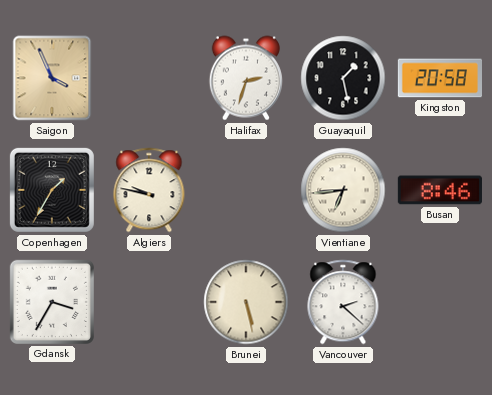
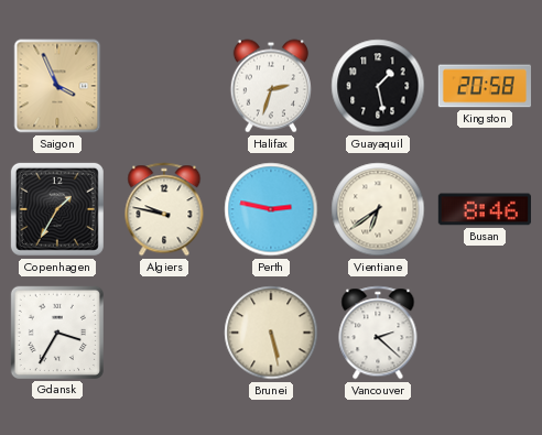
Perth: none -> 2:47 (271, 209)
Vientiane: 6:44 -> 6:39 (378, 209)
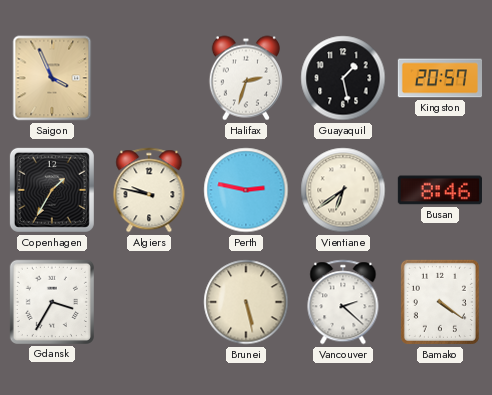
Kingston: 20:58 -> 20:57 (439, 78)
Bamako: none -> 4:21 (440, 302)
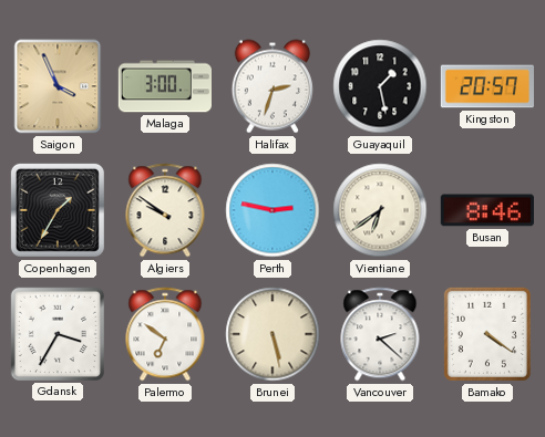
Malaga: none -> 3:00 (164, 86)
Algiers: 9:47 -> 9:51 (165, 210)
Palermo: none -> 6:51 (165, 334)
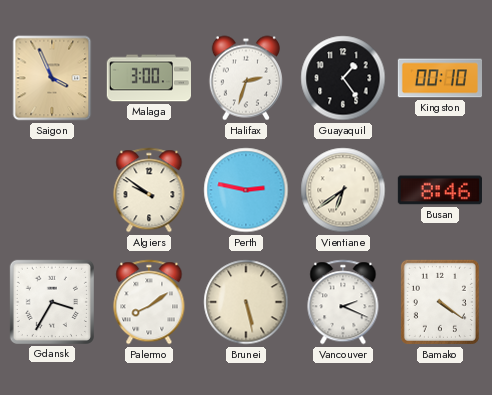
Guayaquil: 1:28 -> 1:24 (343, 78)
Kingston: 20:57 -> 00:10 (439, 78)
Copenhagen: 1:35 -> none (58, 210)
Palermo: 6:51 -> 8:09 (149, 302)
Vancouver: 2:22 -> 2:19 (343, 302)
